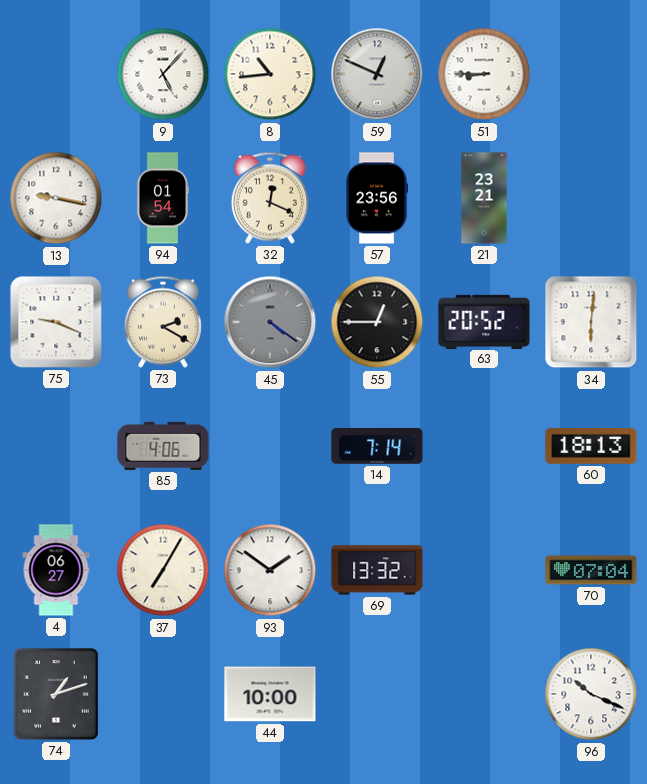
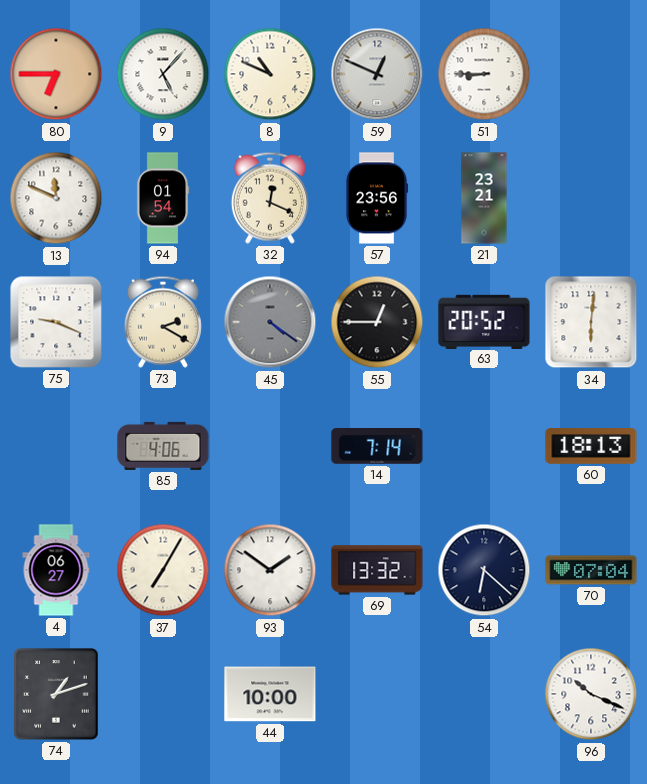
80: none -> 6:45 (56, 74)
8: 10:44 -> 10:49 (270, 74)
13: 9:17 -> 11:49 (56, 198)
54: none -> 6:22 (484, 570)
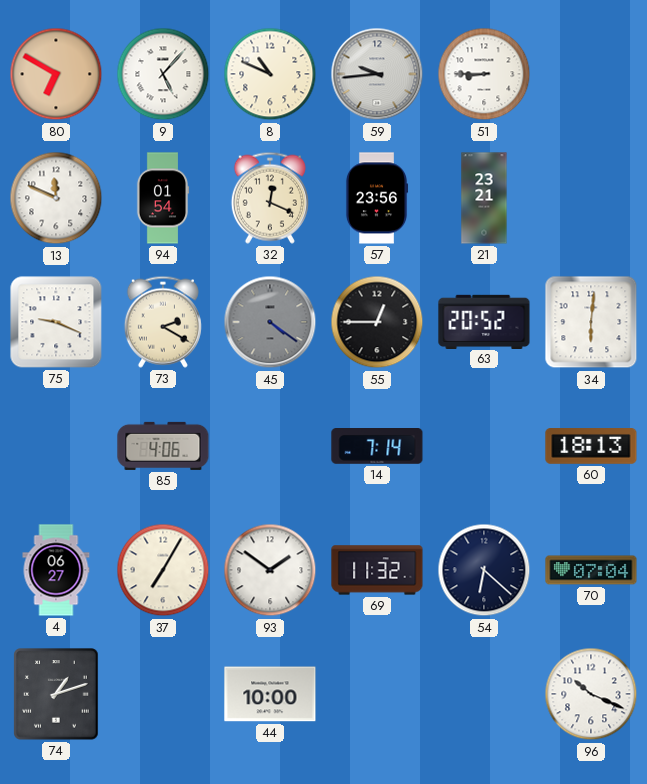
80: 6:45 -> 6:50 (56, 74)
59: 12:49 -> 9:44 (377, 74)
69: 13:32 -> 11:32 (377, 570)
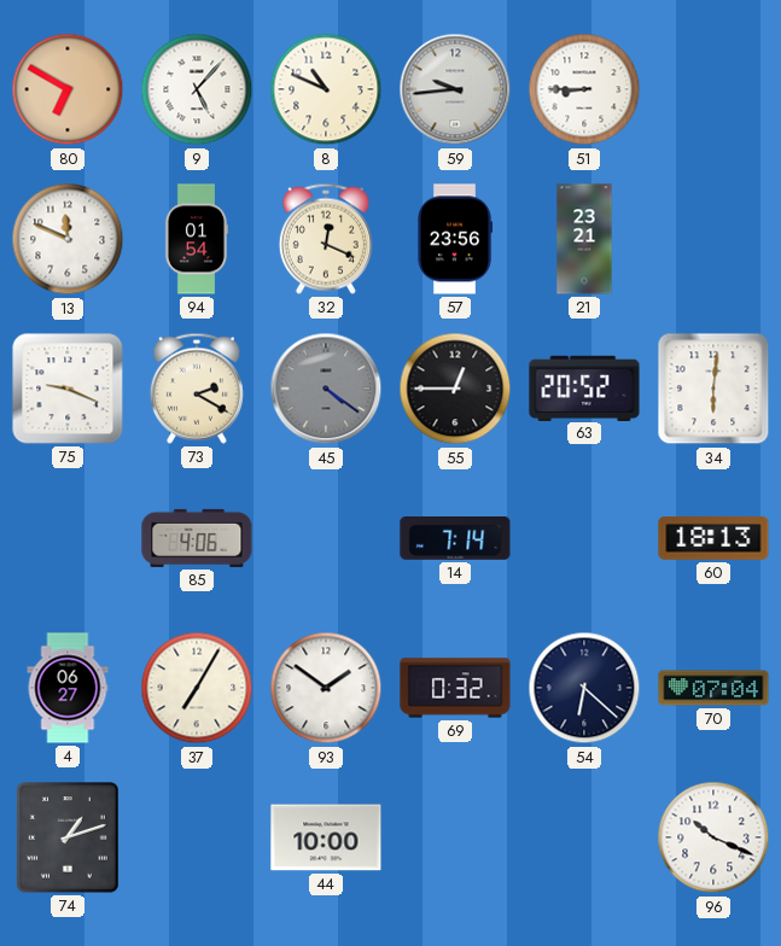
69: 11:32 -> 0:32 (455, 688)
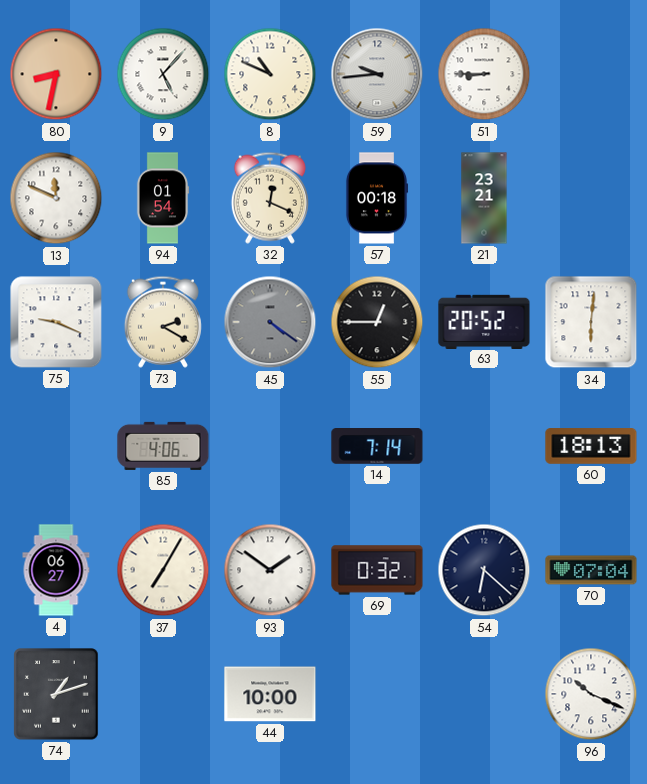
80: 6:50 -> 8:32 (56, 74)
57: 23:56 -> 00:18 (377, 198)
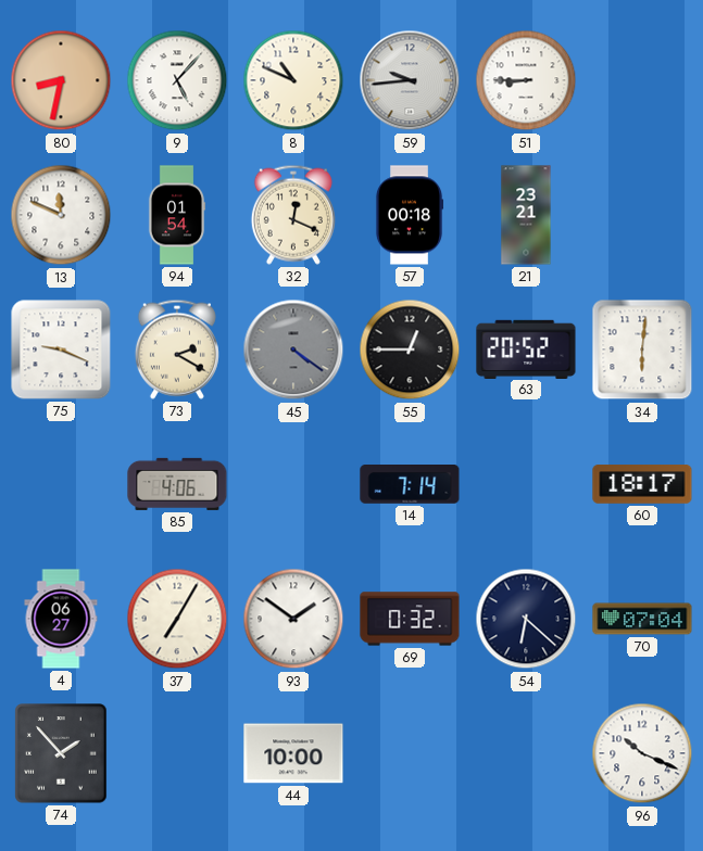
60: 18:13 -> 18:17 (642, 484)
74: 1:12 -> 1:53 (61, 753)
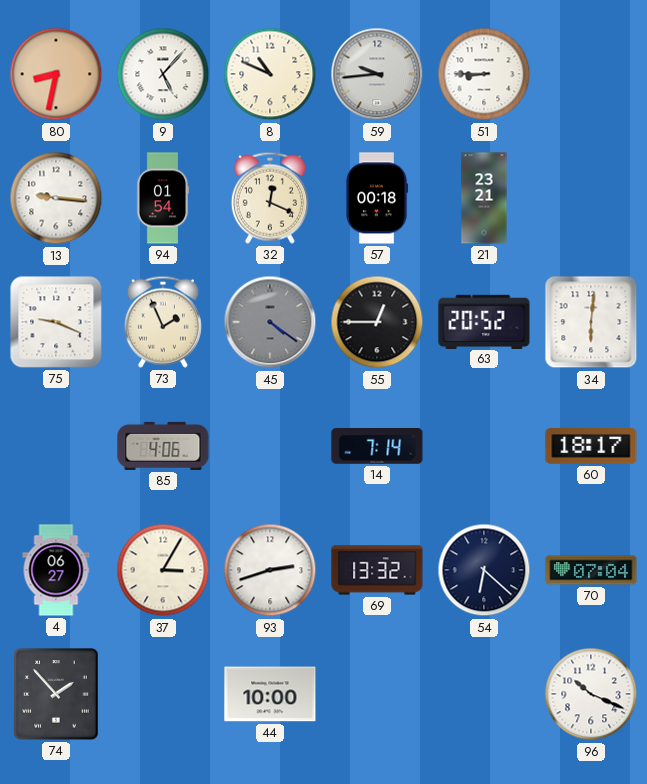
13: 11:49 -> 9:16 (56, 198)
73: 2:20 -> 1:56 (163, 322)
37: 7:05 -> 3:05 (163, 570)
93: 1:51 -> 2:42 (270, 570)
69: 0:32 -> 13:32 (377, 570)
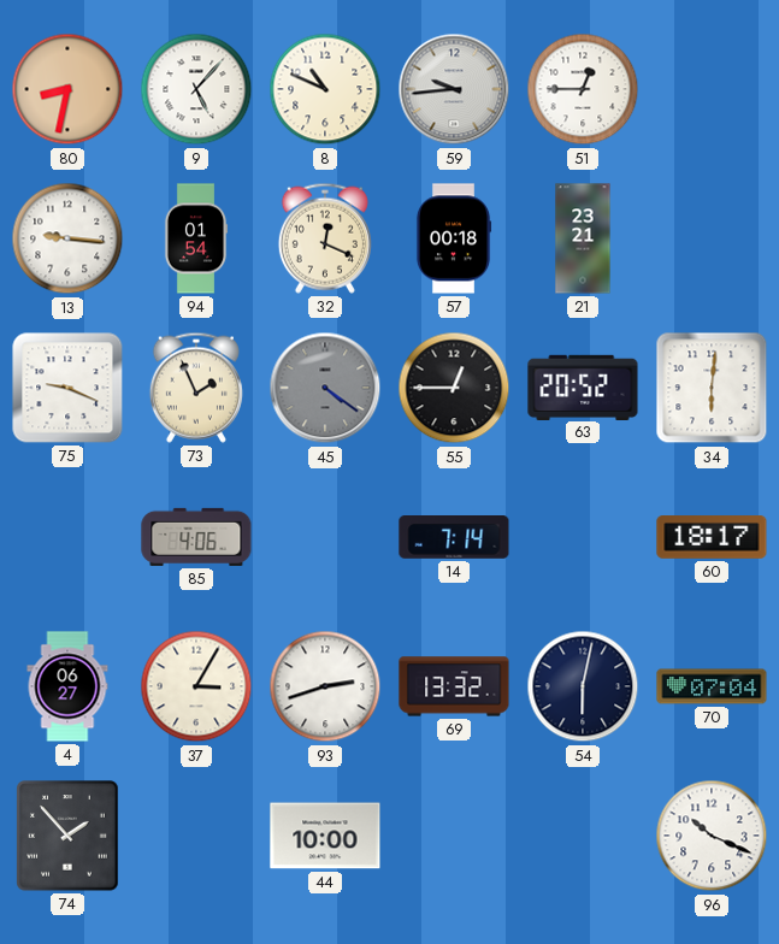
51: 8:45 -> 12:45 (583, 89)
54: 6:22 -> 6:02 (583, 686)
